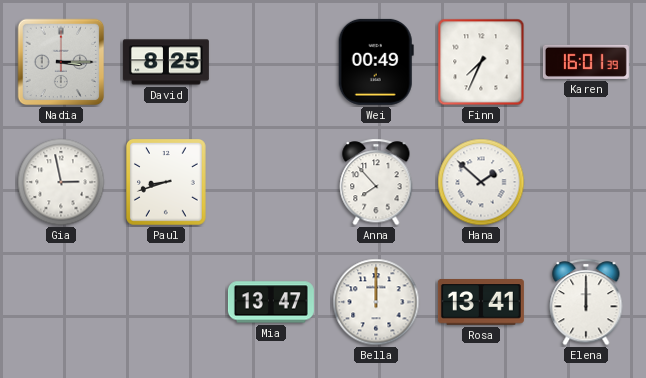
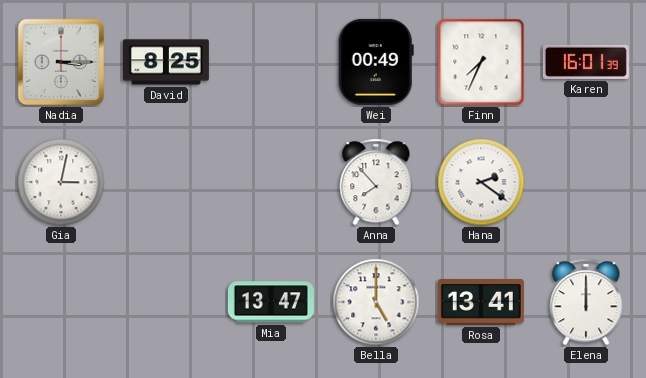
Gia: 2:58 -> 3:02 (61, 182)
Paul: 8:42 -> none (166, 183)
Hana: 1:52 -> 2:21 (481, 182)
Bella: 12:00 -> 5:00 (376, 302)
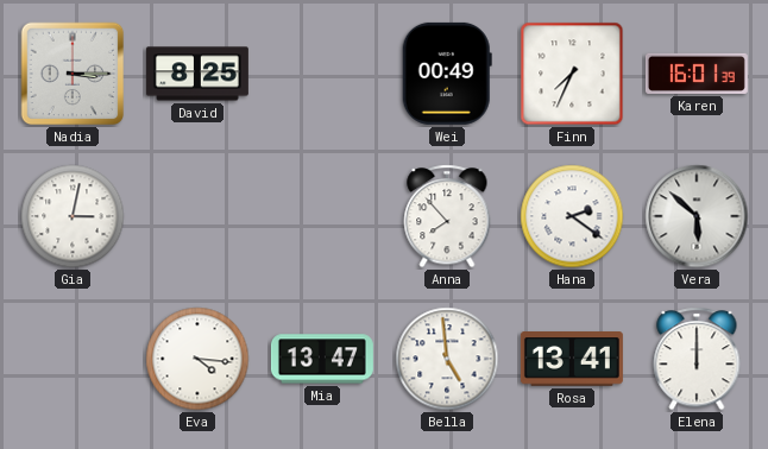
Vera: none -> 5:52 (697, 216)
Eva: none -> 4:16 (197, 359)
Bella: 5:00 -> 4:59 (447, 359)
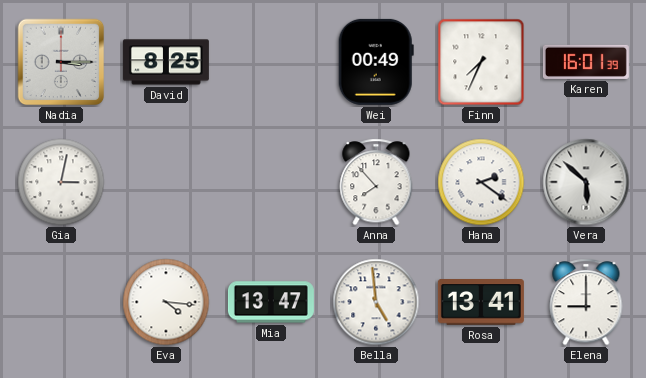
Elena: 12:00 -> 9:00 (586, 302)
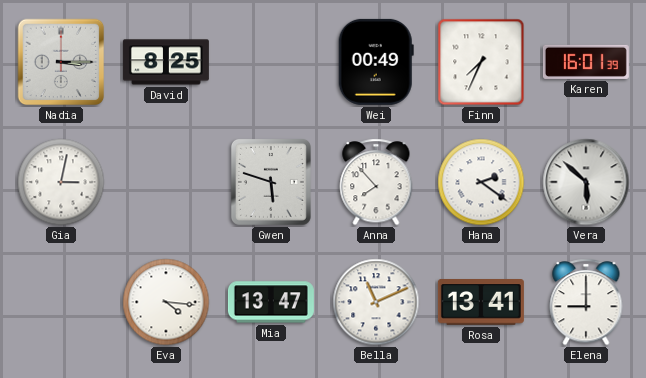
Gwen: none -> 5:48 (271, 182)
Bella: 4:59 -> 11:11 (376, 302)
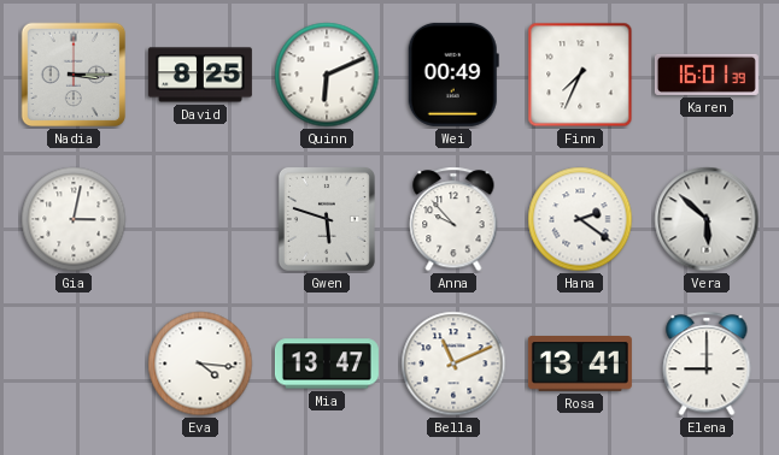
Quinn: none -> 6:11 (327, 75)
Anna: 7:53 -> 9:53 (453, 219)
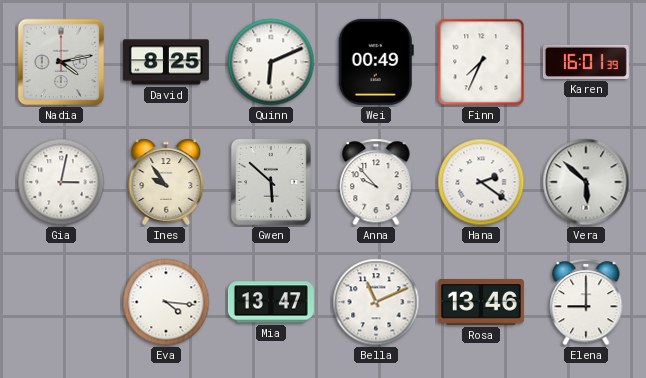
Nadia: 3:15 -> 4:13 (61, 62)
Ines: none -> 9:54 (166, 182)
Gwen: 5:48 -> 5:52 (271, 182)
Rosa: 13:41 -> 13:46 (481, 303)
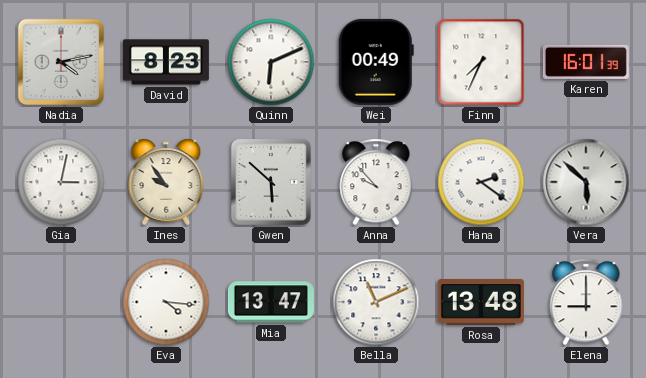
David: 8:25 -> 8:23 (166, 62)
Rosa: 13:46 -> 13:48 (481, 303)
